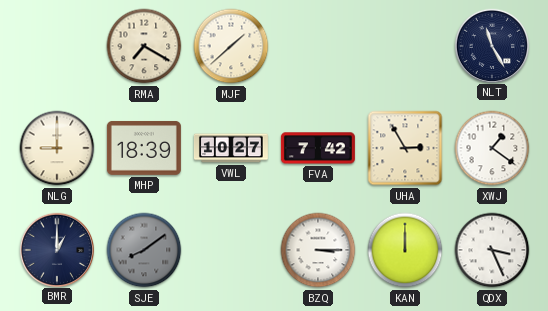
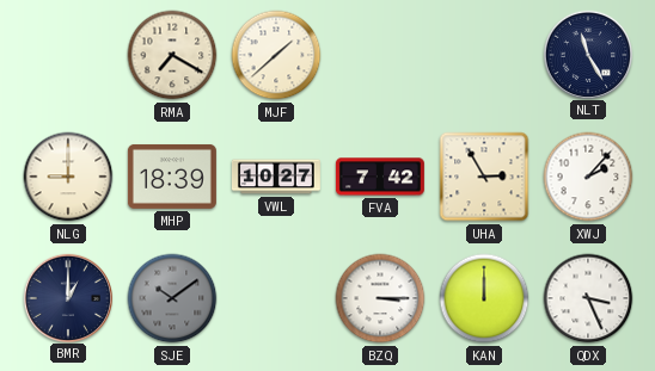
XWJ: 1:21 -> 2:07 (588, 177)
SJE: 8:09 -> 10:09 (172, 298)
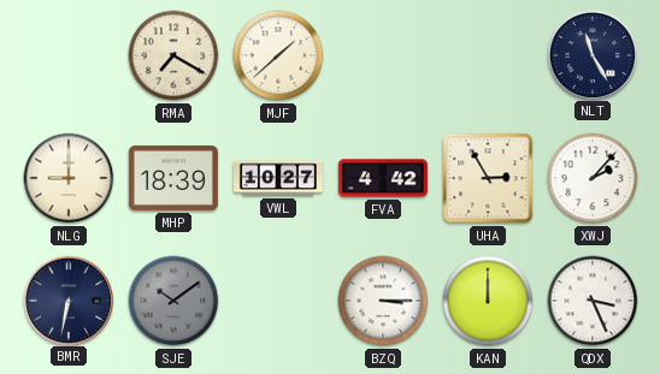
FVA: 7:42 -> 4:42 (383, 178)
BMR: 1:00 -> 6:32 (67, 299)
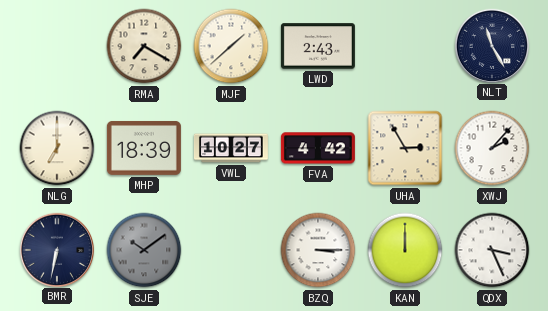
LWD: none -> 2:43 (318, 46)
NLG: 9:00 -> 7:00 (57, 148)
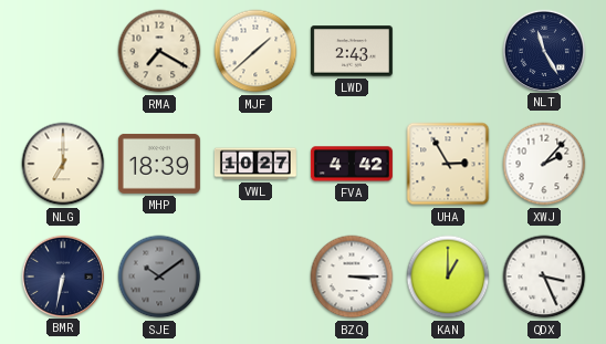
KAN: 12:00 -> 1:00 (448, 277)
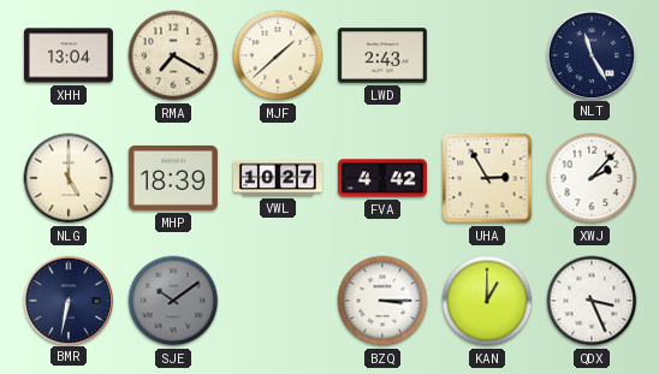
XHH: none -> 13:04 (69, 55)
NLG: 7:00 -> 5:00 (69, 178)
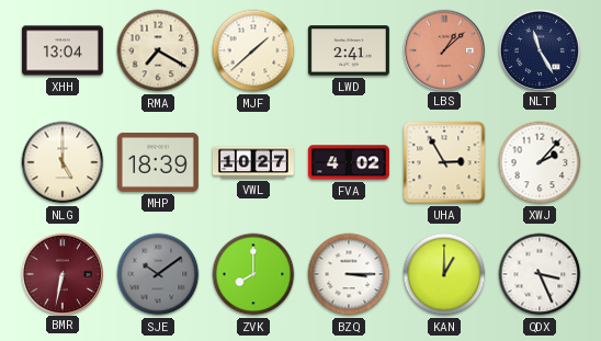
LWD: 2:43 -> 2:41 (349, 50)
LBS: none -> 1:08 (443, 49)
FVA: 4:42 -> 4:02 (349, 162)
BMR dial: navy -> burgundy (61, 273)
ZVK: none -> 8:00 (253, 274)
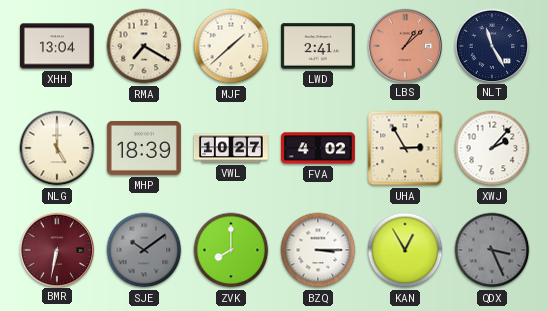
KAN: 1:00 -> 12:55 (405, 250)
QDX dial: white -> grey (492, 250)
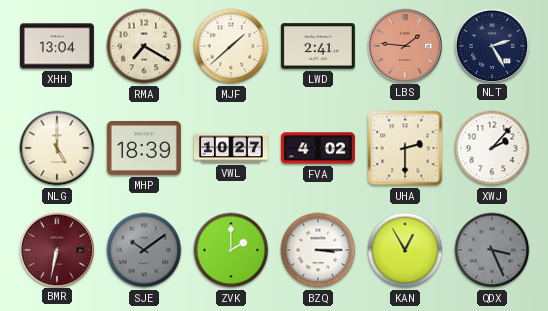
LBS: 1:08 -> 1:46 (404, 45)
NLT: 11:25 -> 2:25 (491, 45)
UHA: 2:55 -> 2:30 (405, 148)
ZVK: 8:00 -> 2:00 (231, 250)
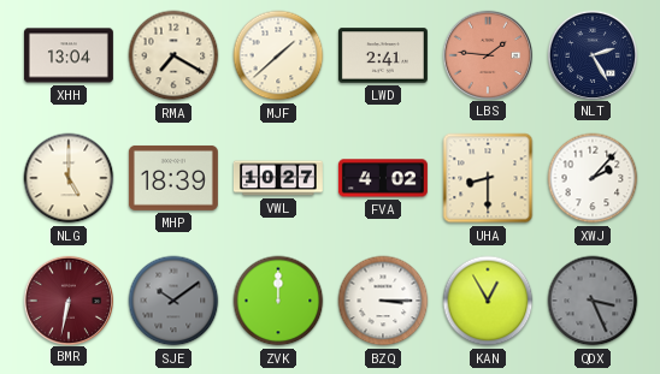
UHA: 2:30 -> 8:30 (488, 178)
ZVK: 2:00 -> 12:00 (278, 301)
